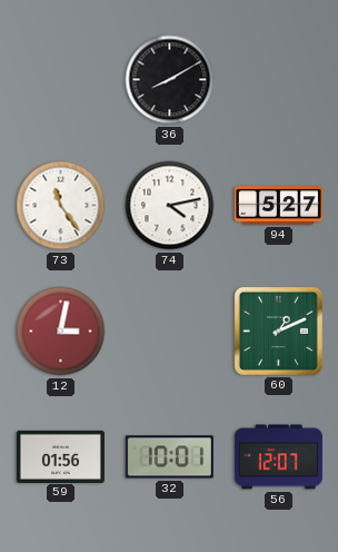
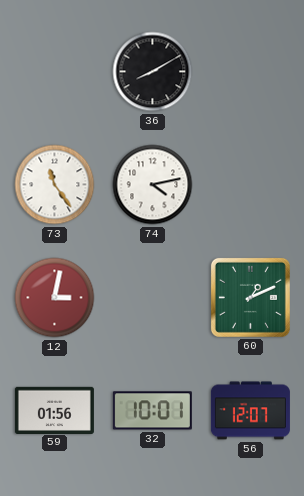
94: 5:27 -> none (278, 206)
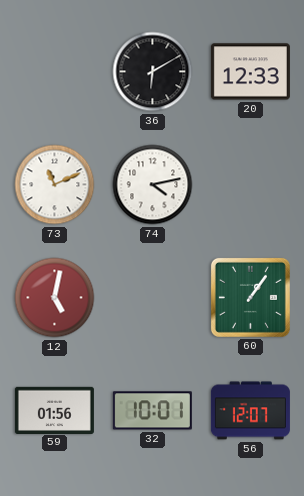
36: 8:10 -> 6:10 (153, 72)
20: none -> 12:33 (250, 72)
73: 11:24 -> 11:11 (55, 185)
12: 3:02 -> 5:02 (55, 298)
60: 1:11 -> 1:06 (250, 297)
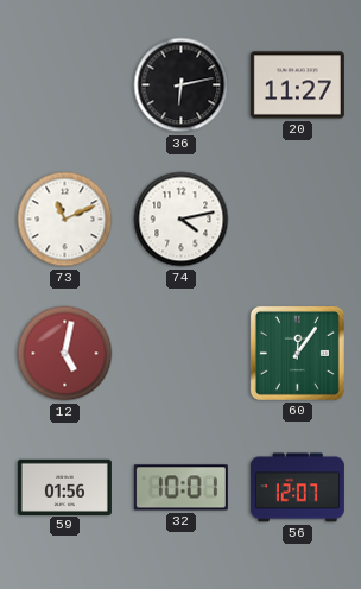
36: 6:10 -> 6:13 (182, 85)
20: 12:33 -> 11:27 (297, 85)
60: 1:06 -> 12:06 (297, 353)
